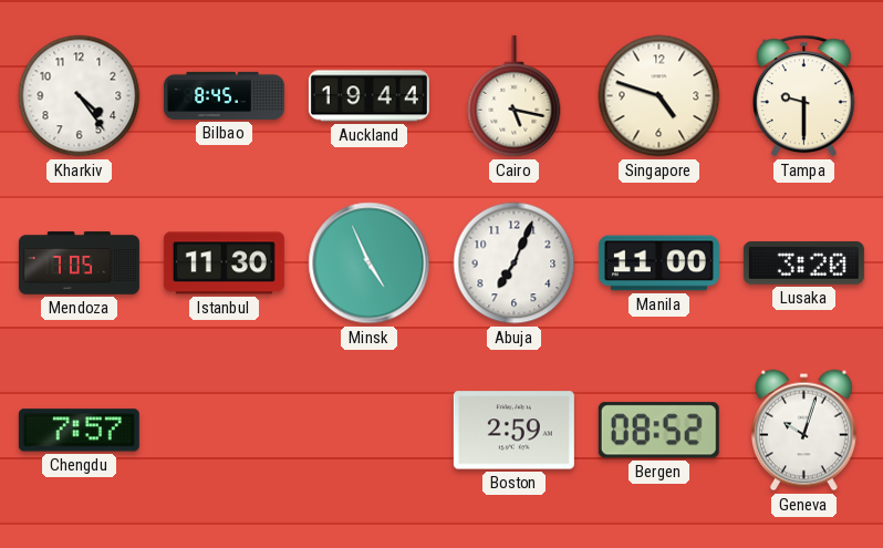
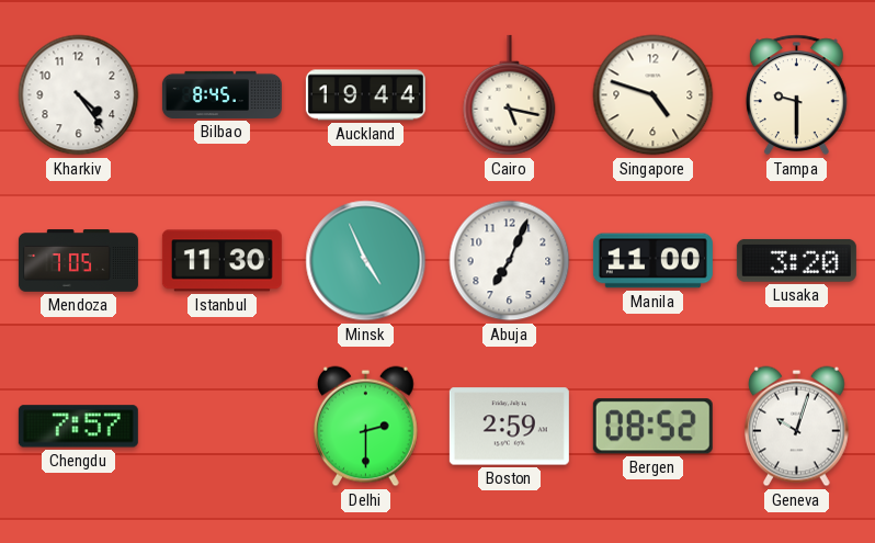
Delhi: none -> 2:30 (365, 427)
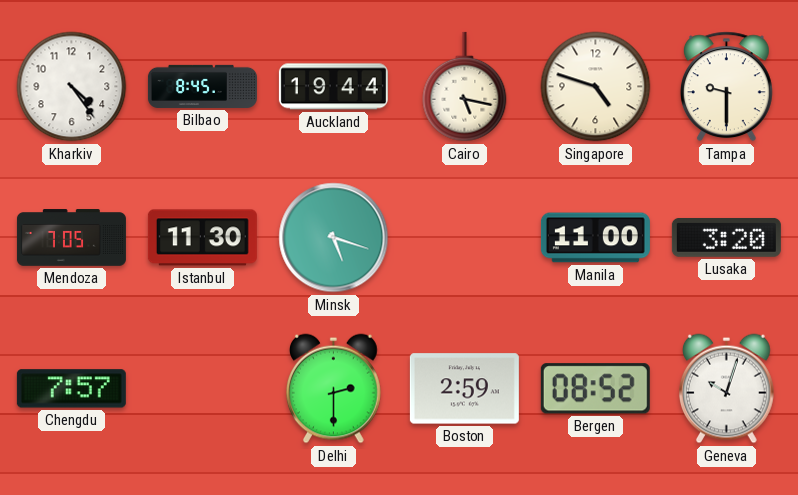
Minsk: 4:56 -> 5:18 (334, 238)
Abuja: 7:04 -> none (510, 261)
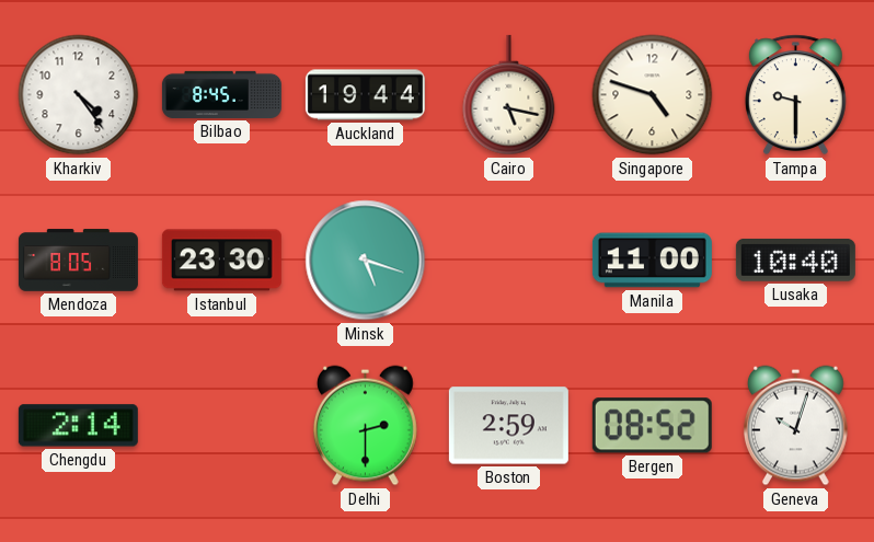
Mendoza: 7:05 -> 8:05 (78, 261)
Istanbul: 11:30 -> 23:30 (221, 261)
Lusaka: 3:20 -> 10:40 (795, 260)
Chengdu: 7:57 -> 2:14 (78, 426)
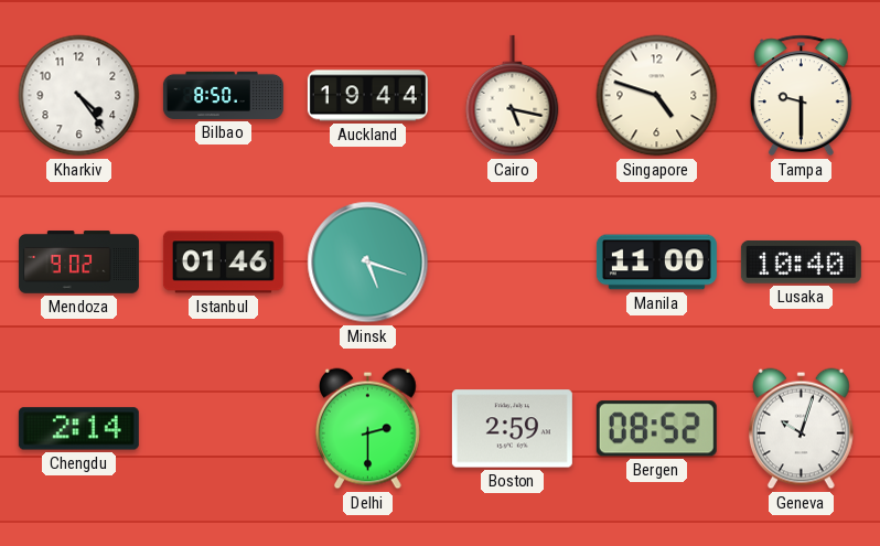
Bilbao: 8:45 -> 8:50 (223, 95)
Mendoza: 8:05 -> 9:02 (78, 263)
Istanbul: 23:30 -> 01:46 (223, 263)
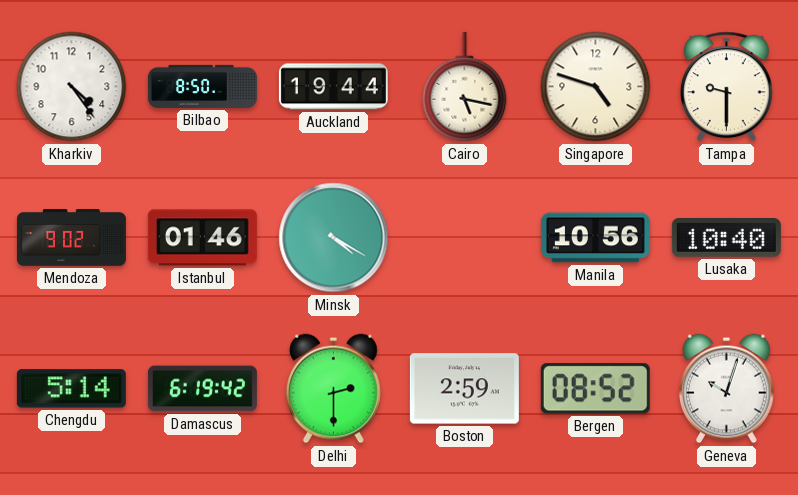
Minsk: 5:18 -> 4:20 (334, 238)
Manila: 11:00 -> 10:56 (595, 238)
Chengdu: 2:14 -> 5:14 (71, 389)
Damascus: none -> 6:19 (202, 389)
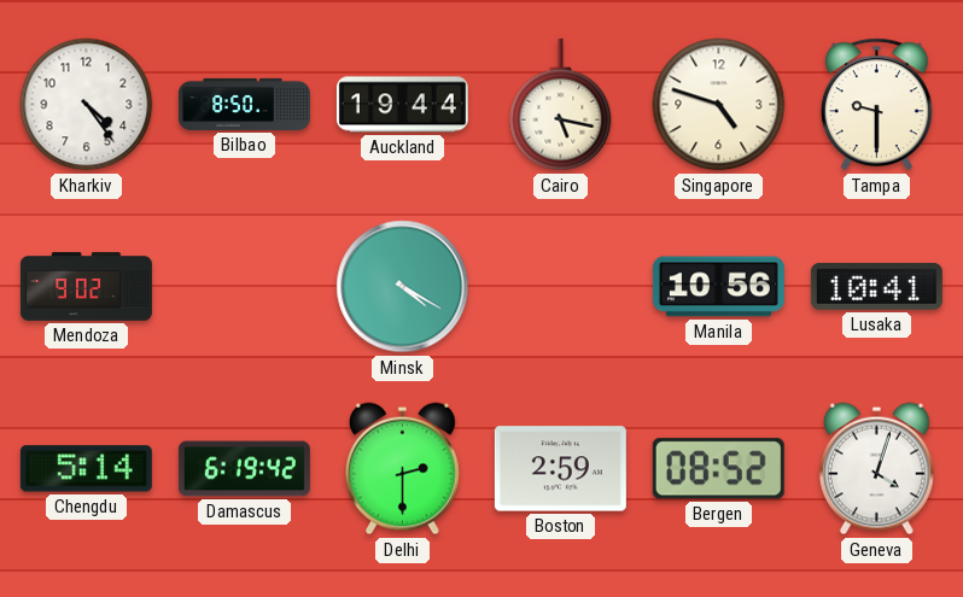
Istanbul: 01:46 -> none (202, 238)
Lusaka: 10:40 -> 10:41 (876, 286)
Geneva: 10:03 -> 4:03 (876, 469)
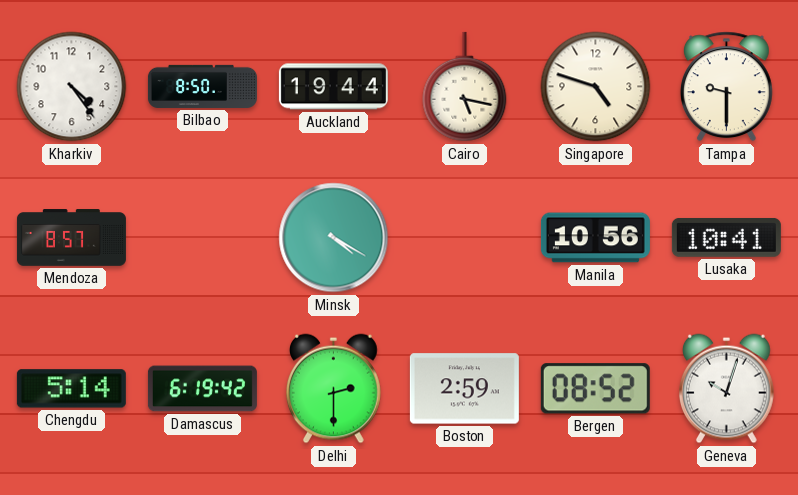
Mendoza: 9:02 -> 8:57 (71, 238)
Geneva: 4:03 -> 10:03 (726, 389)
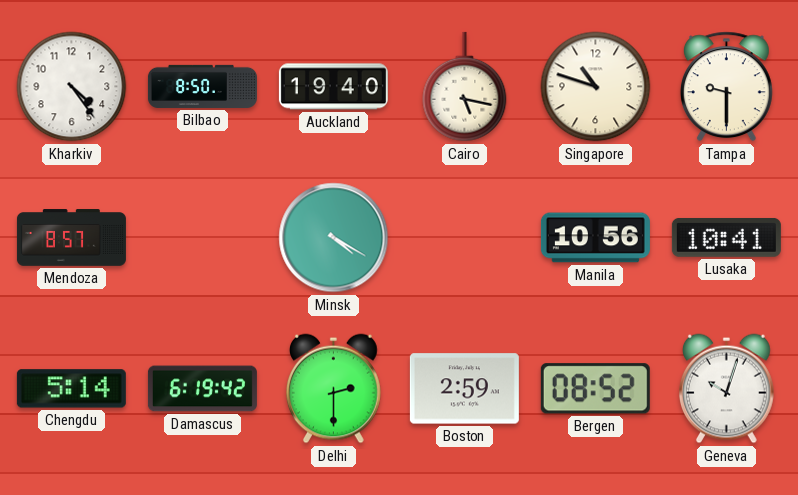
Auckland: 19:44 -> 19:40 (333, 87)
Singapore: 4:48 -> 10:48 (596, 87)
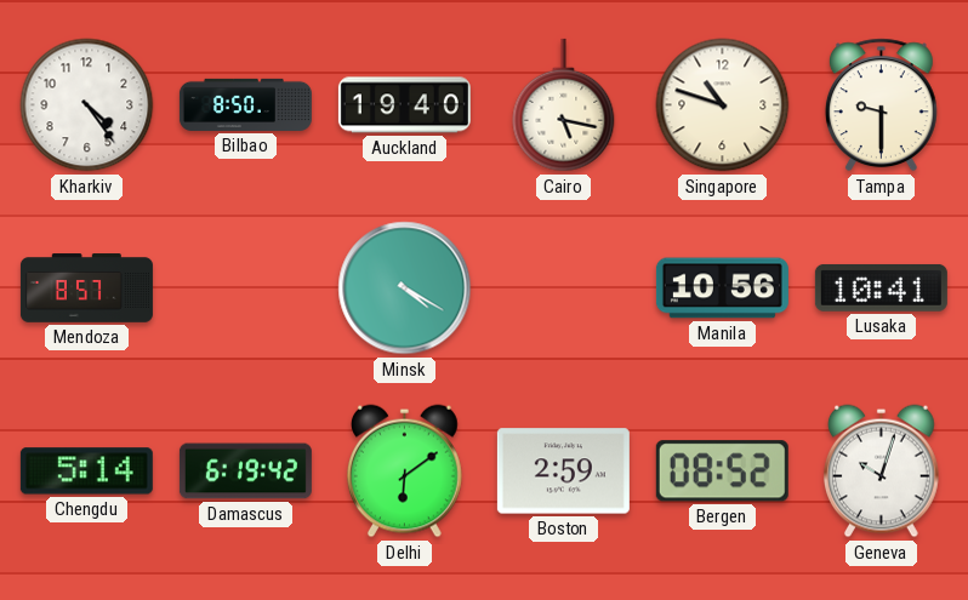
Delhi: 2:30 -> 6:09 (404, 472)
